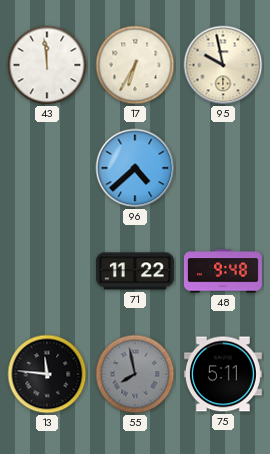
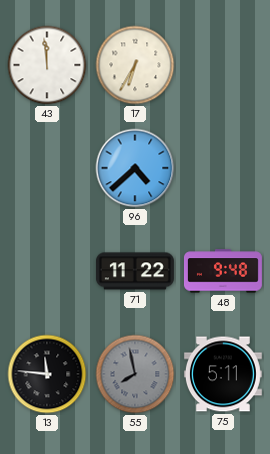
95: 9:58 -> none (223, 65)
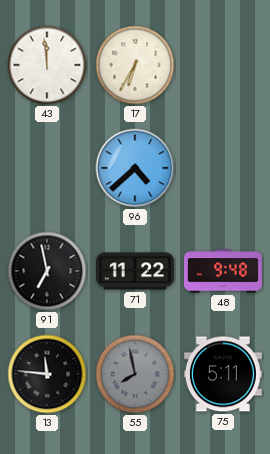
91: none -> 6:58 (47, 271)
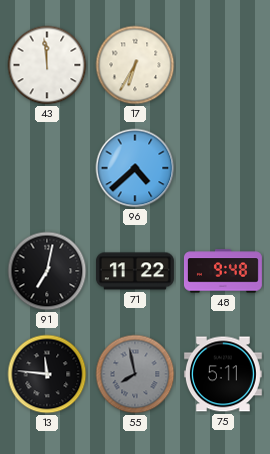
91: 6:58 -> 7:02 (47, 271)
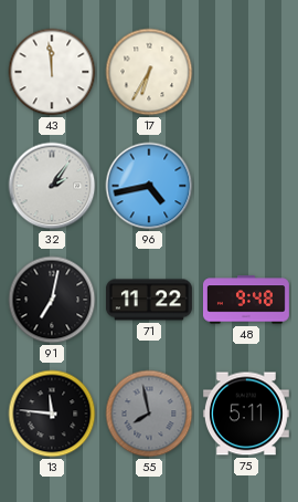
32: none -> 2:06 (52, 186)
96: 4:38 -> 4:43 (149, 186)
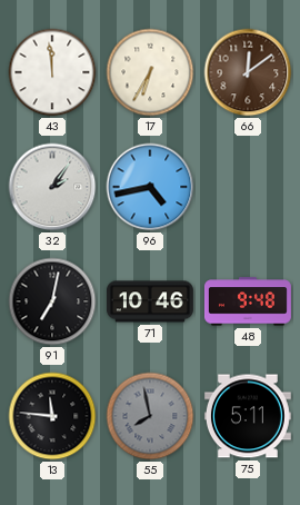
66: none -> 12:09 (248, 72)
71: 11:22 -> 10:46 (150, 301)
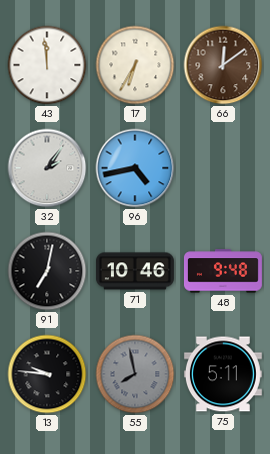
13: 11:46 -> 9:46 (47, 374)
